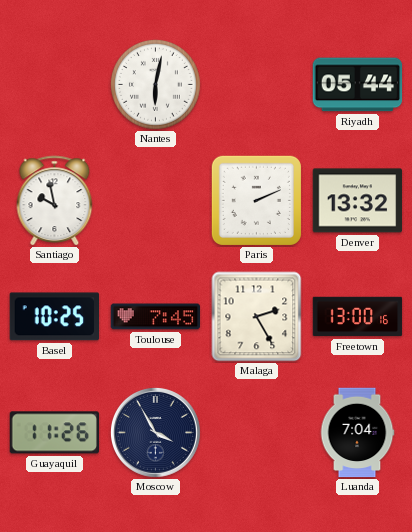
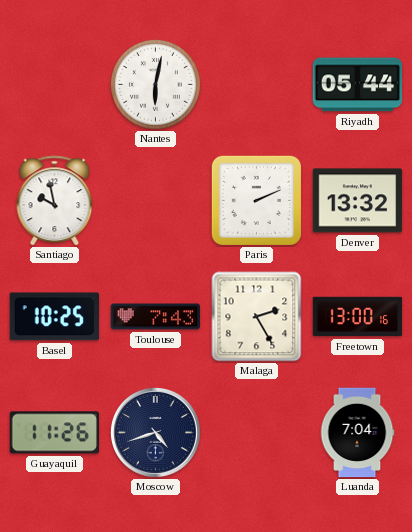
Toulouse: 7:45 -> 7:43 (156, 317)
Moscow: 3:55 -> 4:42 (155, 432)
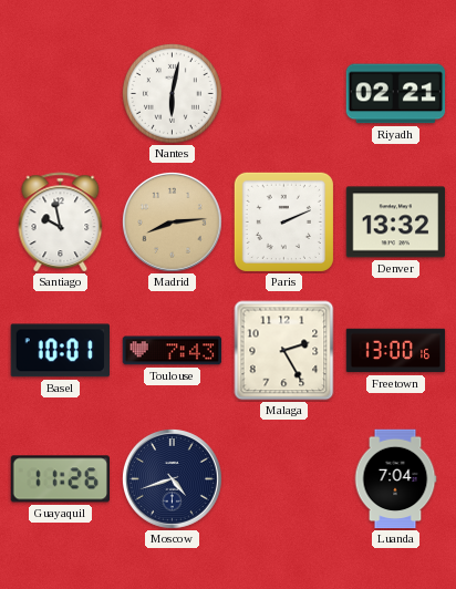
Riyadh: 05:44 -> 02:21 (396, 94)
Madrid: none -> 8:14 (172, 221)
Basel: 10:25 -> 10:01 (60, 351)
